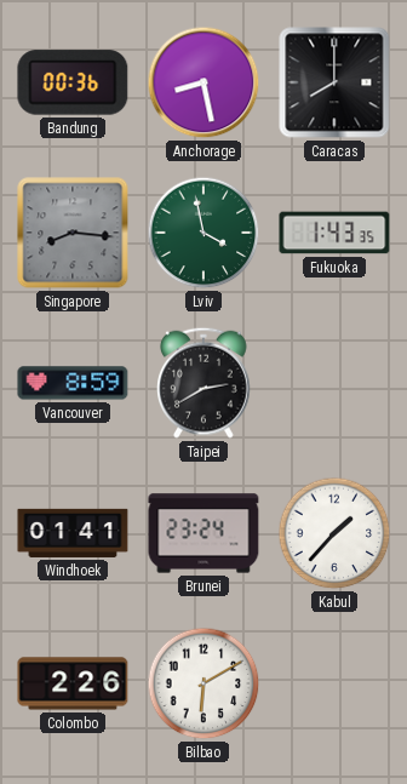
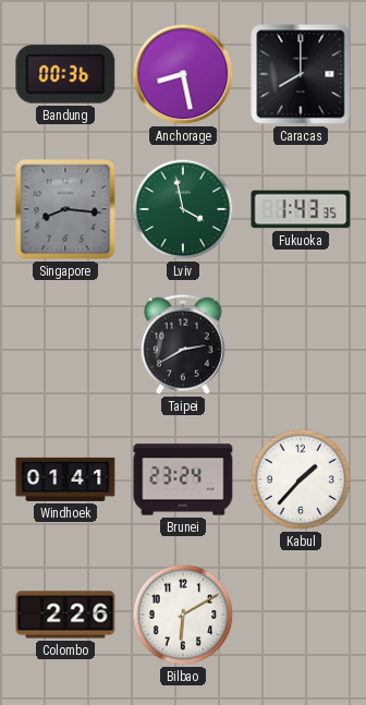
Vancouver: 8:59 -> none (73, 383)
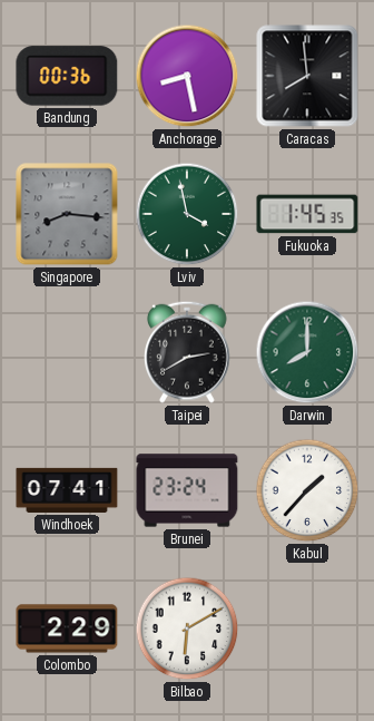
Caracas: 8:00 -> 7:59 (307, 76)
Fukuoka: 1:43 -> 1:45 (307, 214)
Darwin: none -> 8:00 (307, 352)
Windhoek: 01:41 -> 07:41 (67, 490)
Colombo: 2:26 -> 2:29 (67, 629)
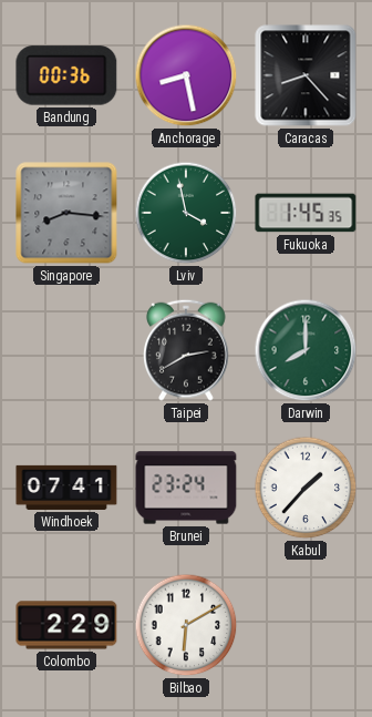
Caracas: 7:59 -> 8:23 (306, 75)
